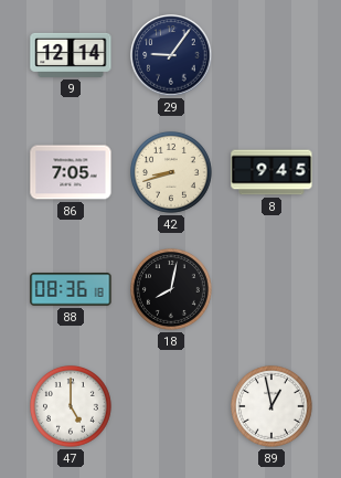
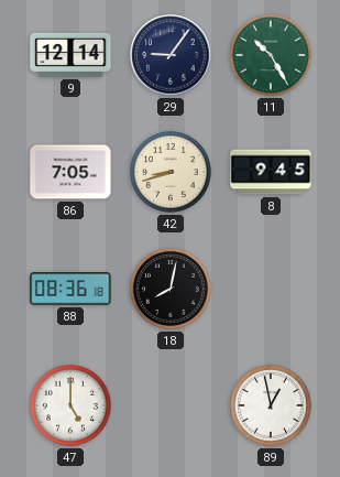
11: none -> 10:25 (272, 56)
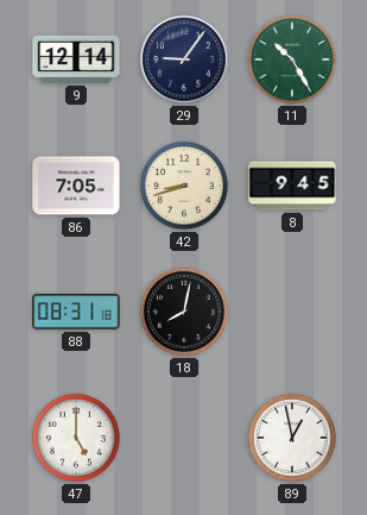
88: 08:36 -> 08:31 (76, 312)
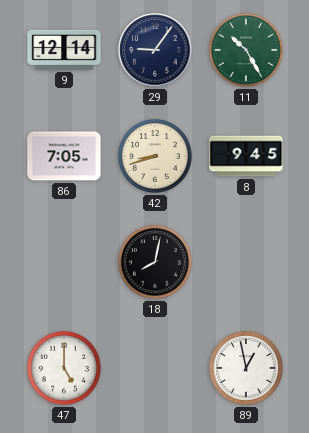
88: 08:31 -> none (76, 312)
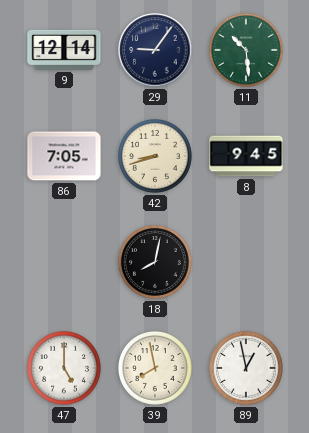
11: 10:25 -> 10:29 (247, 51)
39: none -> 7:58 (156, 369)
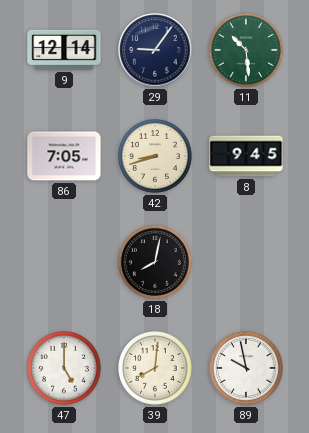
39: 7:58 -> 8:01 (156, 369)
89: 12:58 -> 9:58 (247, 369)
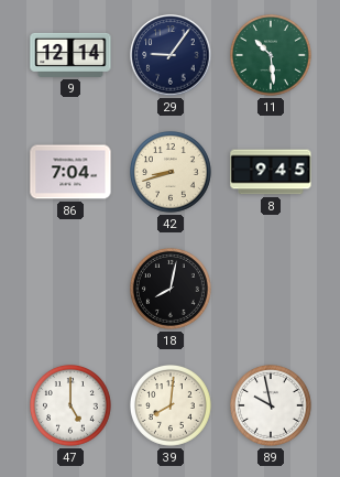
86: 7:05 -> 7:04 (70, 172)
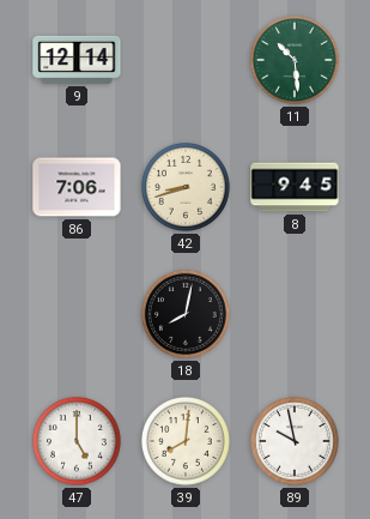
29: 9:06 -> none (171, 55)
86: 7:04 -> 7:06 (77, 187)
